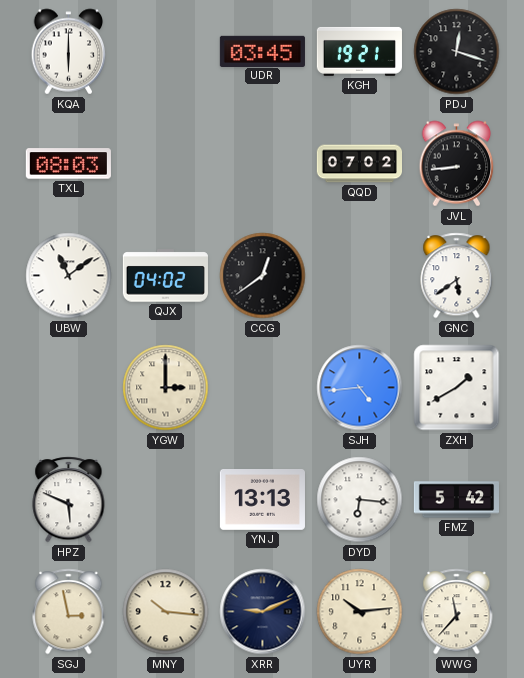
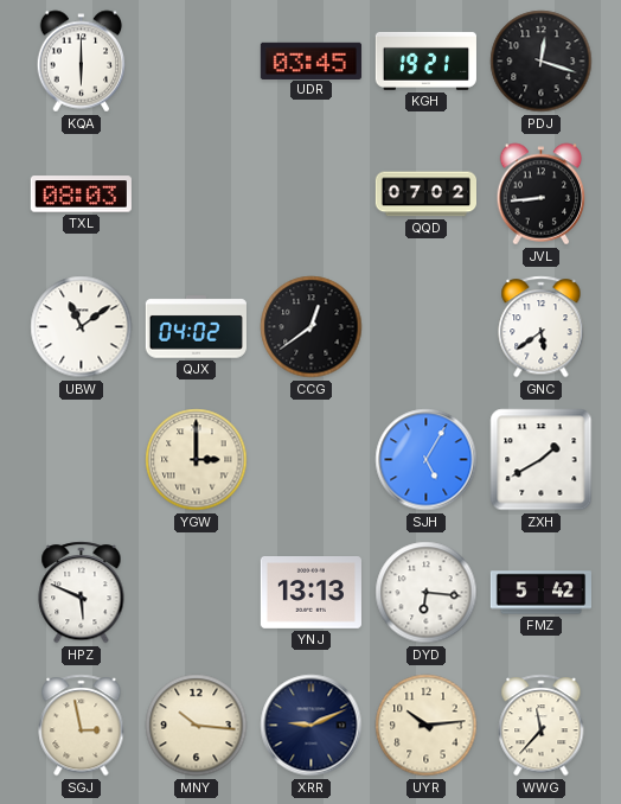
SJH: 4:44 -> 5:05 (427, 460)
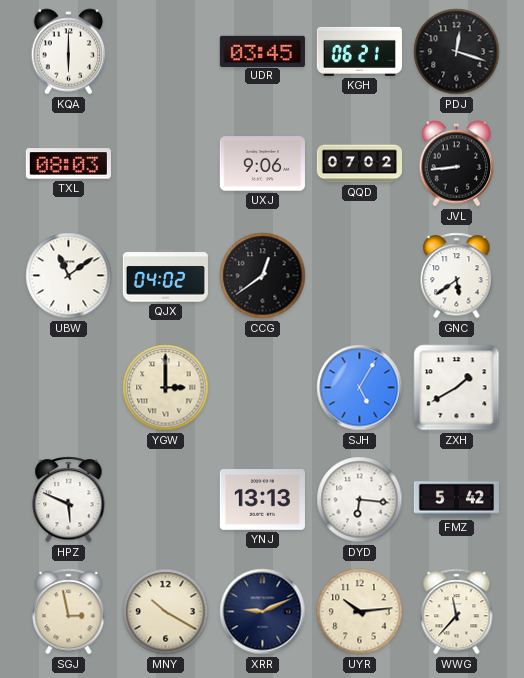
KGH: 19:21 -> 06:21 (359, 51)
UXJ: none -> 9:06 (262, 164)
MNY: 10:16 -> 10:20 (166, 612)
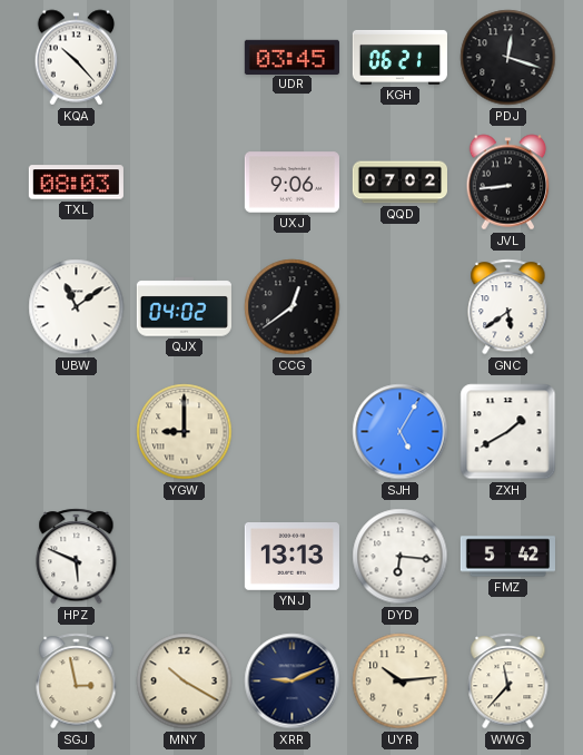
KQA: 6:00 -> 10:23 (77, 58)
YGW: 3:00 -> 9:00 (185, 432)
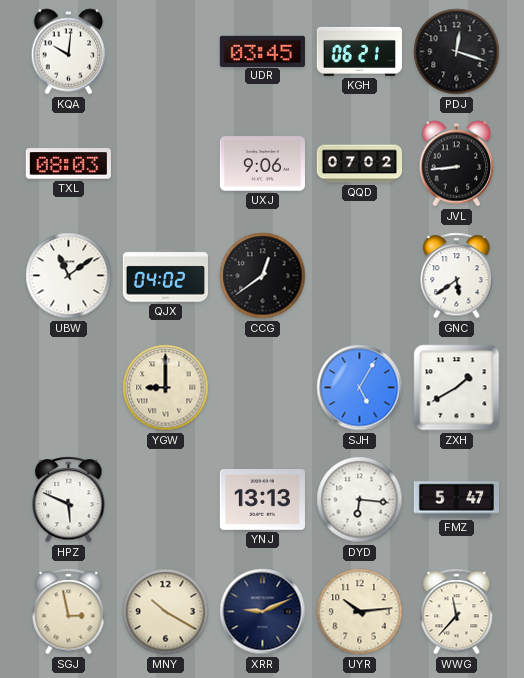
KQA: 10:23 -> 10:01 (69, 52)
FMZ: 5:42 -> 5:47 (456, 500)
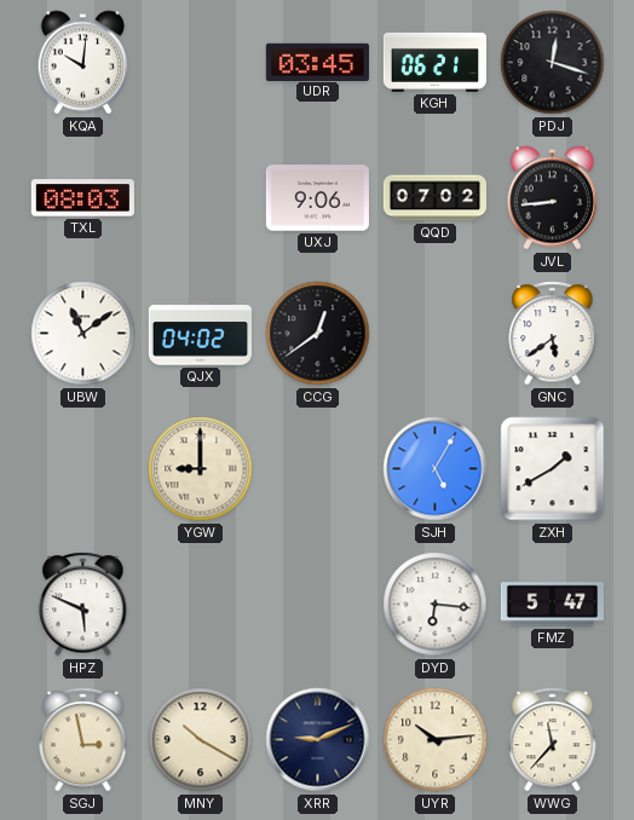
YNJ: 13:13 -> none (262, 500)
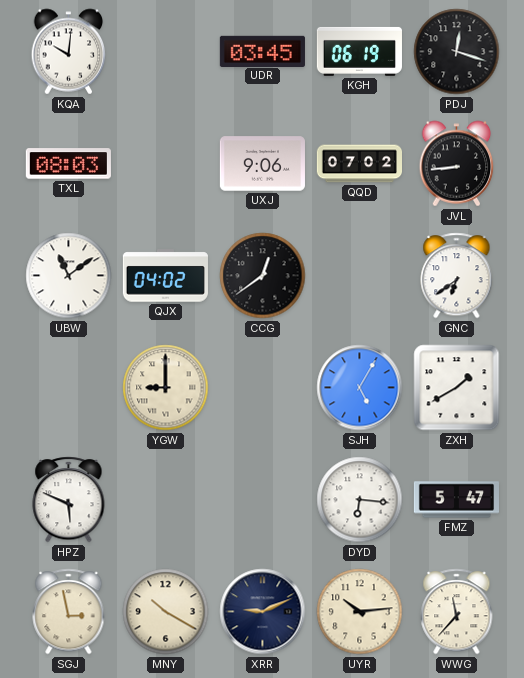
KGH: 06:21 -> 06:19 (359, 51)
GNC: 5:39 -> 6:39 (457, 276)
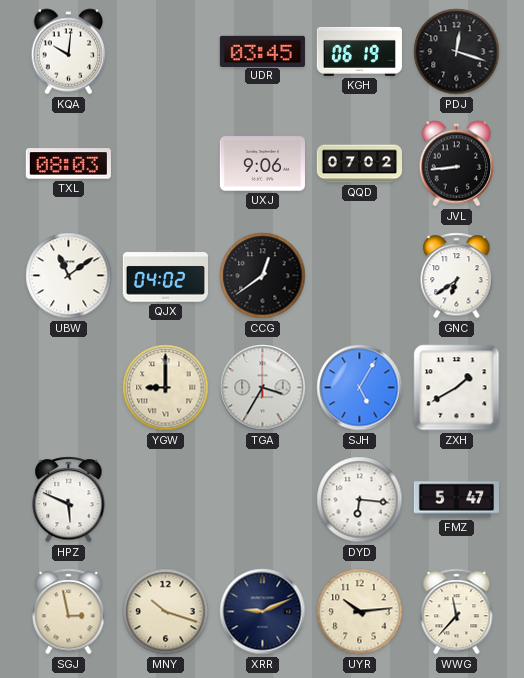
TGA: none -> 3:35 (263, 388)
MNY: 10:20 -> 10:18 (166, 612)
